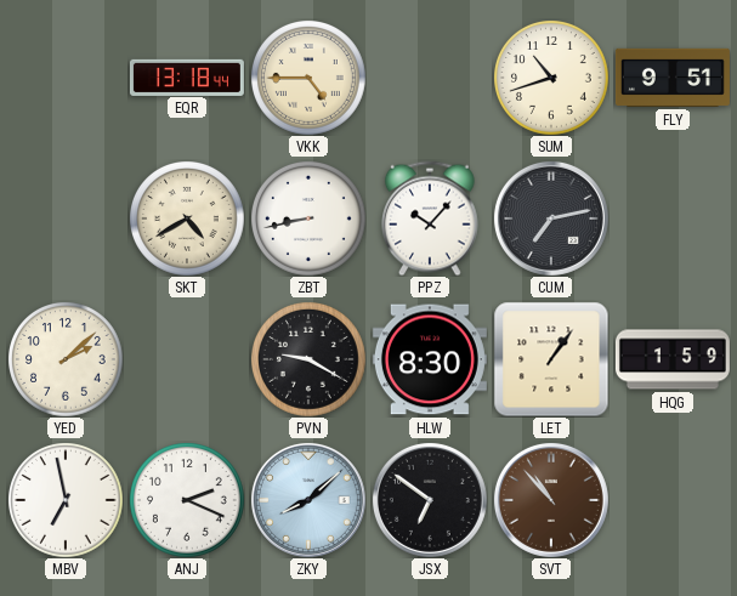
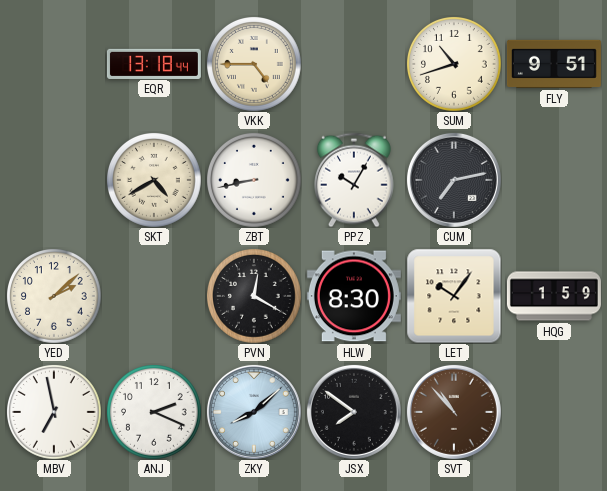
PPZ: 10:07 -> 10:05 (355, 180)
PVN: 9:20 -> 12:20 (254, 296)
LET: 1:06 -> 10:06 (454, 296)
JSX: 6:51 -> 7:51 (354, 412)
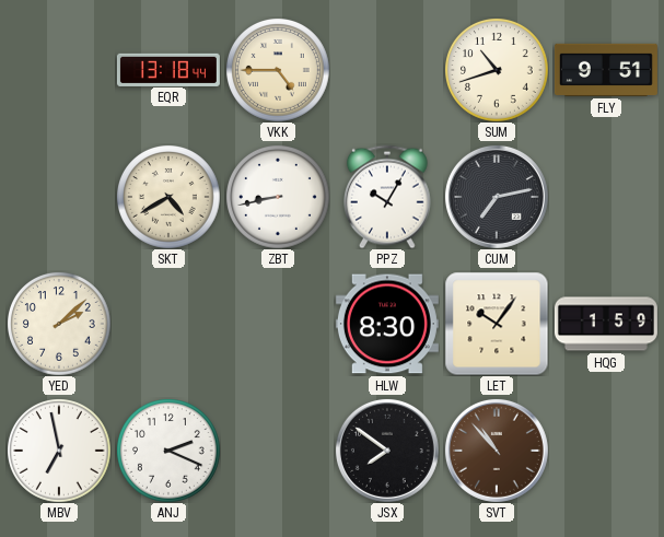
PVN: 12:20 -> none (254, 296)
ZKY: 8:08 -> none (254, 412)
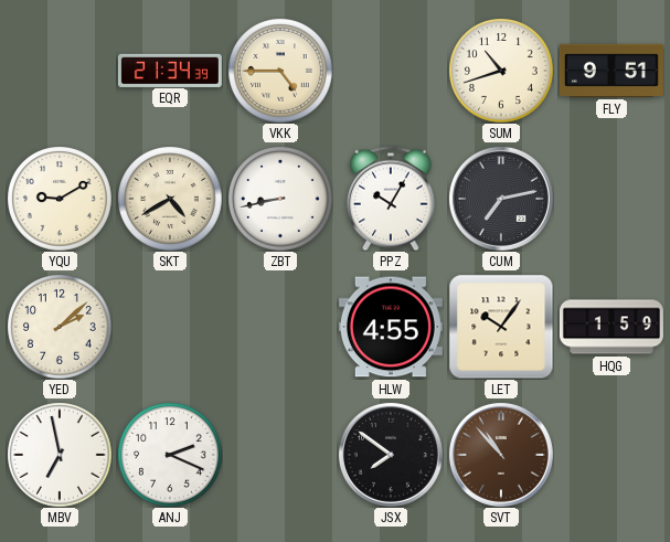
EQR: 13:18 -> 21:34 (170, 70)
YQU: none -> 9:10 (60, 199)
HLW: 8:30 -> 4:55 (391, 327)
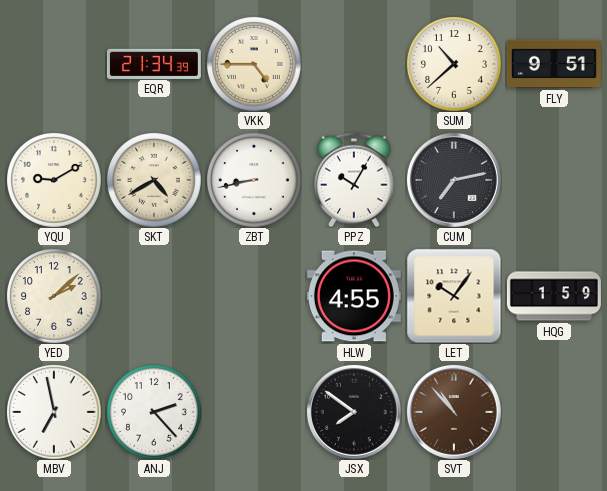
SUM: 10:42 -> 10:38 (454, 64)
ANJ: 2:19 -> 2:23 (154, 412)
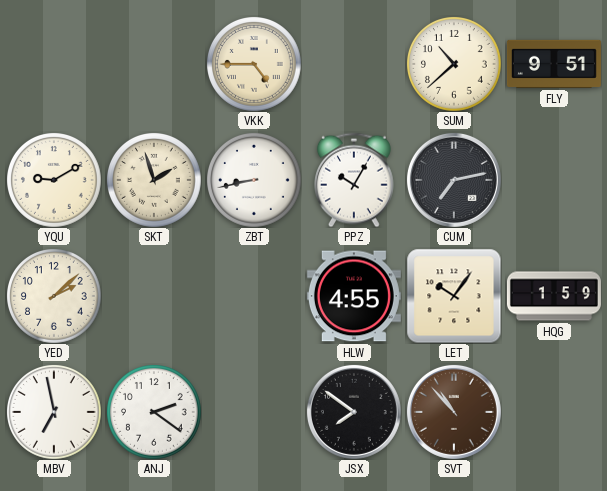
EQR: 21:34 -> none (154, 63)
SKT: 4:40 -> 1:57 (154, 180)
ANJ: 2:23 -> 2:21 (154, 412)
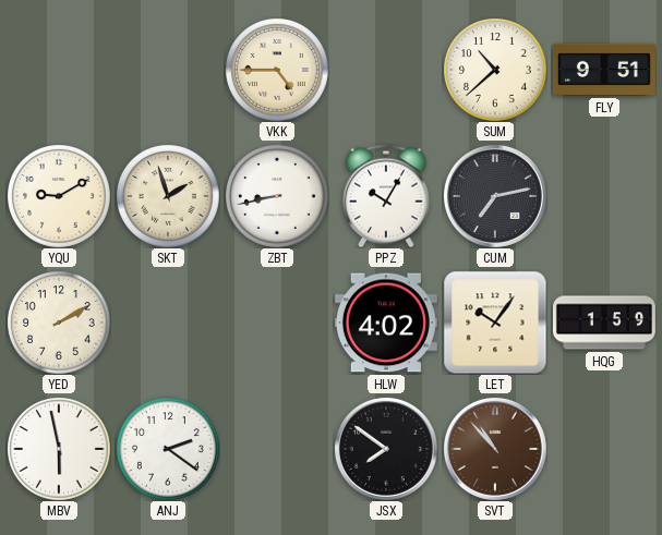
YED: 2:08 -> 2:10 (59, 323)
HLW: 4:55 -> 4:02 (386, 323)
MBV: 6:58 -> 5:58 (59, 449)
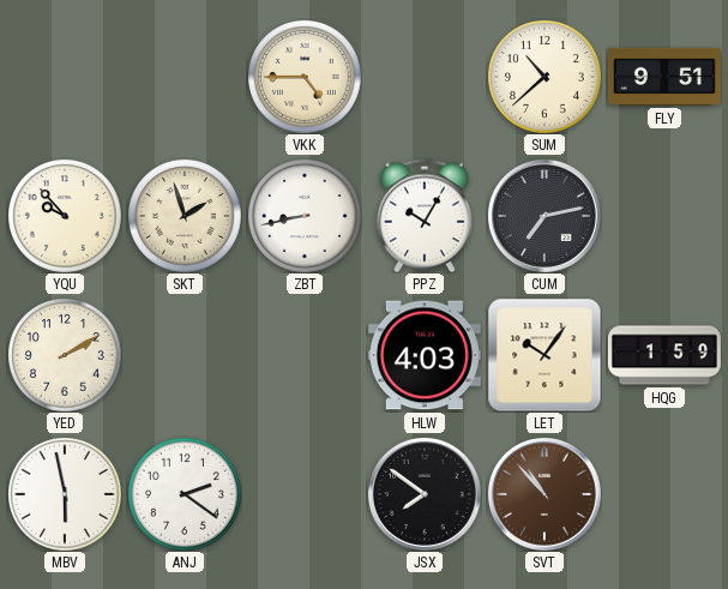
YQU: 9:10 -> 9:53 (65, 216)
HLW: 4:02 -> 4:03 (425, 355)
